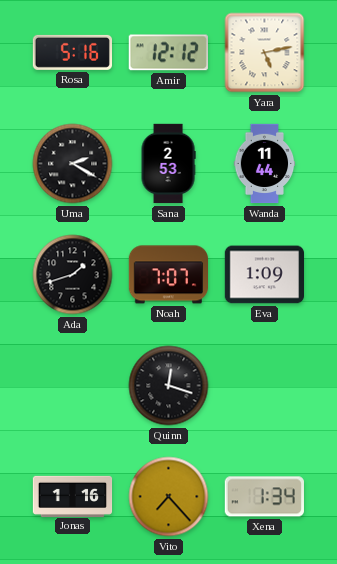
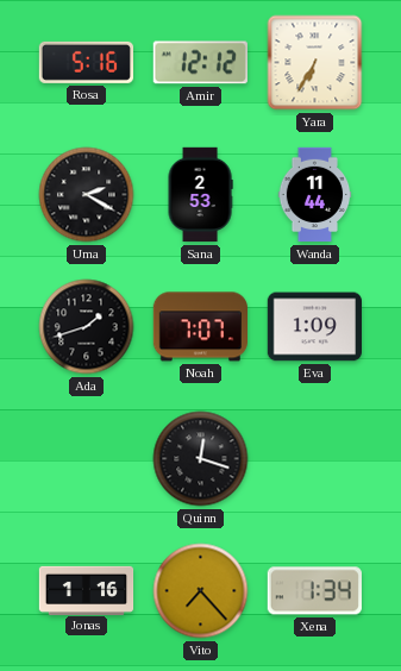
Yara: 5:13 -> 6:35 (315, 63)
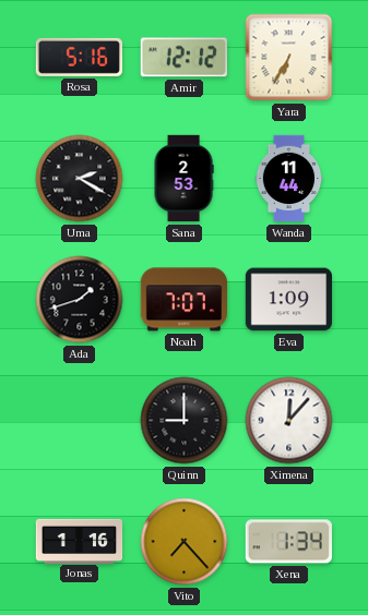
Quinn: 12:18 -> 9:00 (185, 421)
Ximena: none -> 12:07 (289, 421)
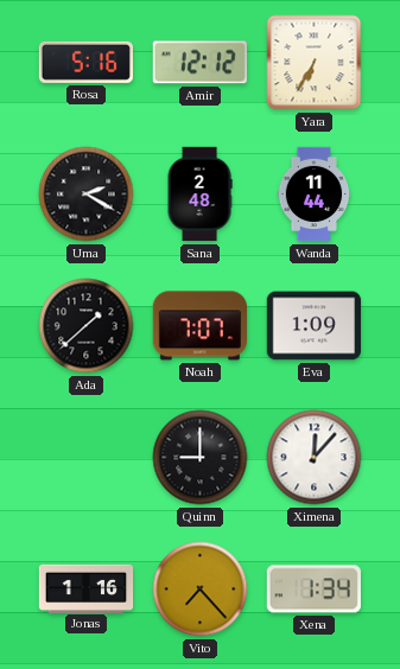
Sana: 2:53 -> 2:48 (199, 195)
Ada: 1:42 -> 1:38 (87, 326)
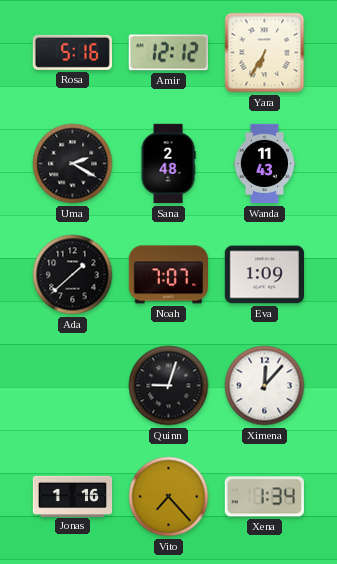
Wanda: 11:44 -> 11:43 (265, 164)
Quinn: 9:00 -> 9:03 (169, 386)
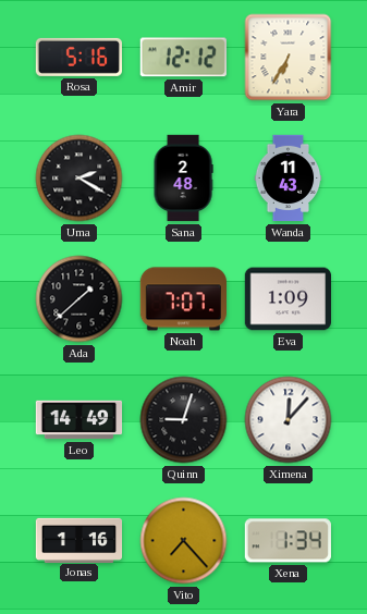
Leo: none -> 14:49 (79, 420)
